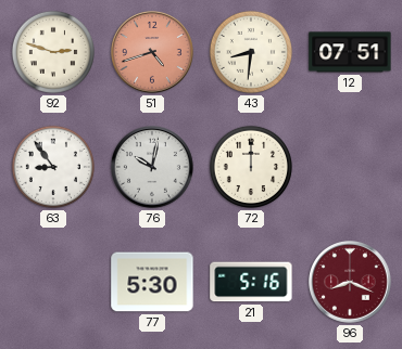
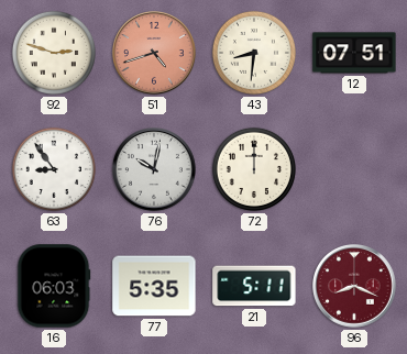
16: none -> 06:03 (54, 286)
77: 5:30 -> 5:35 (154, 286)
21: 5:16 -> 5:11 (254, 286)
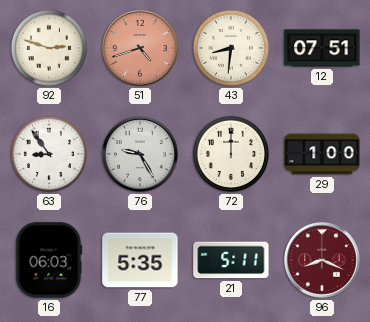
76: 10:02 -> 9:25 (141, 155)
29: none -> 1:00 (322, 154)
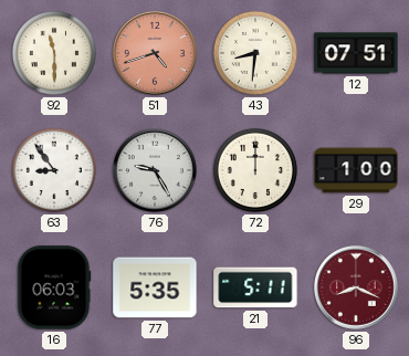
92: 2:48 -> 11:30 (54, 53)
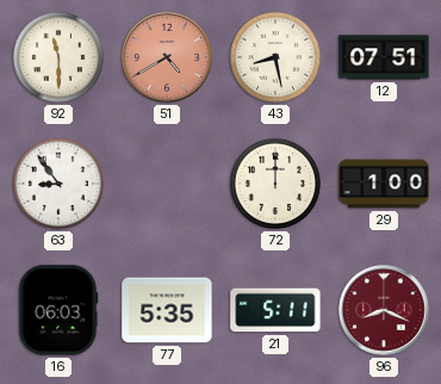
51: 4:42 -> 4:40 (168, 58)
43: 8:31 -> 8:28 (275, 57)
76: 9:25 -> none (156, 171)
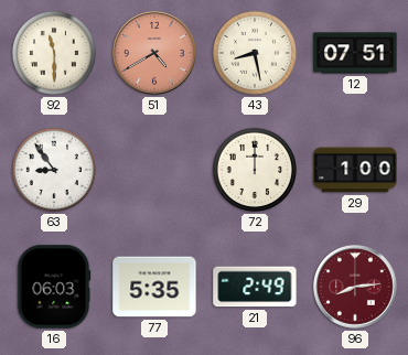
21: 5:11 -> 2:49 (255, 287)
96: 8:19 -> 8:14 (356, 288)
